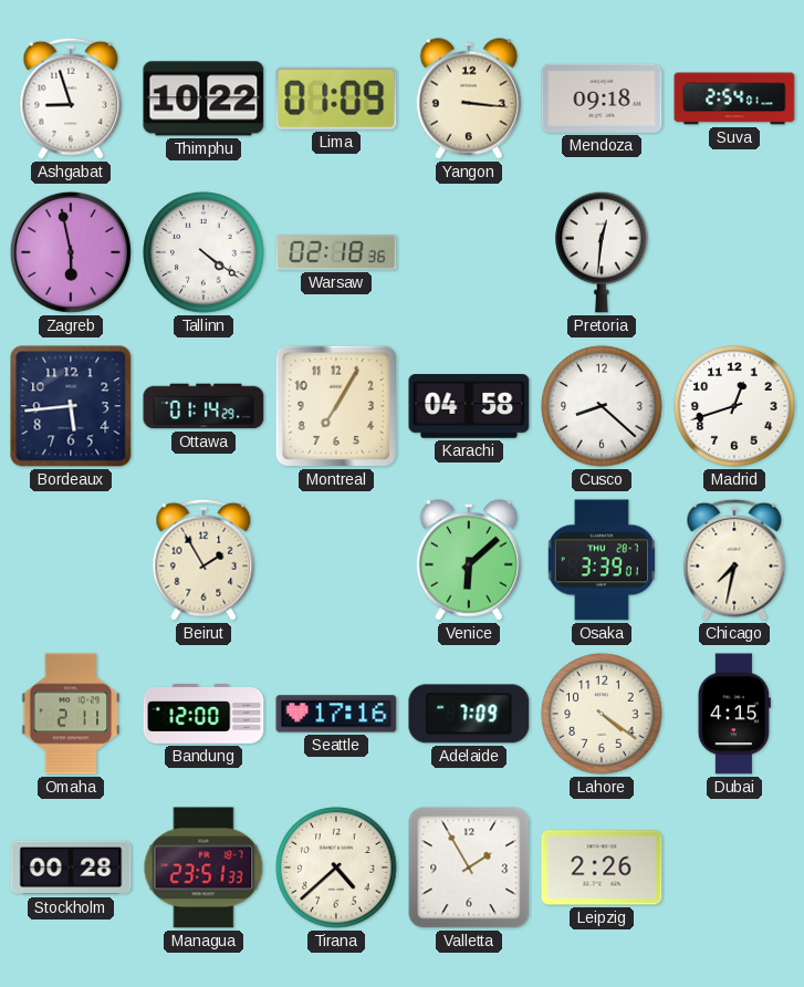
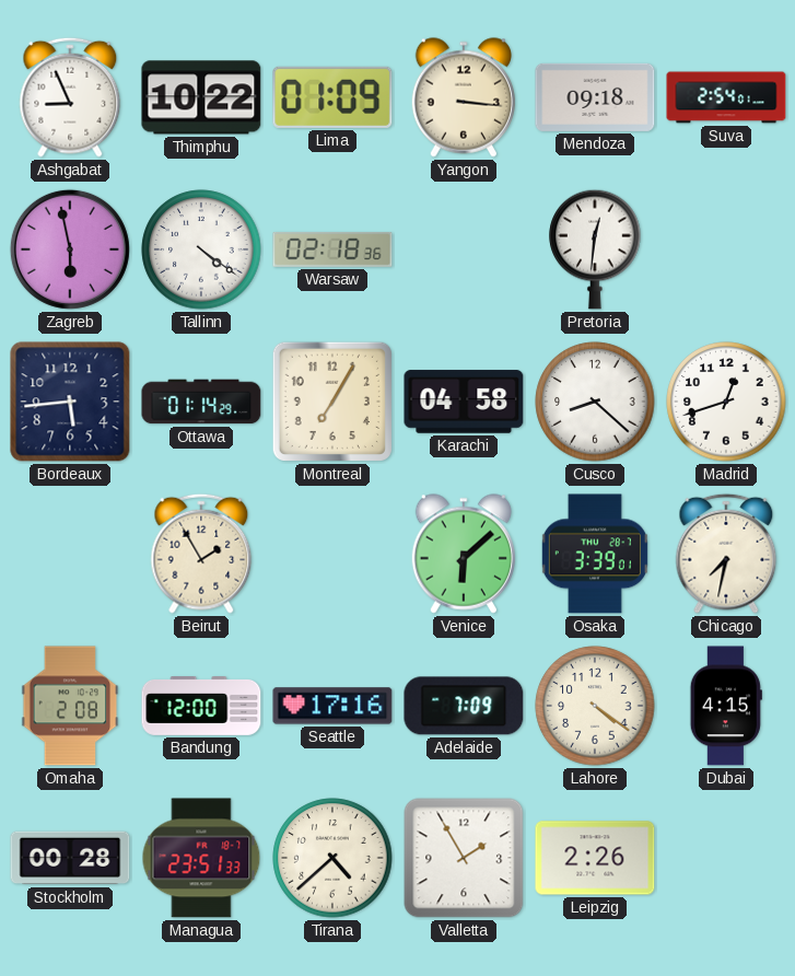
Ashgabat: 8:57 -> 8:56 (70, 97)
Omaha: 2:11 -> 2:08 (70, 706)
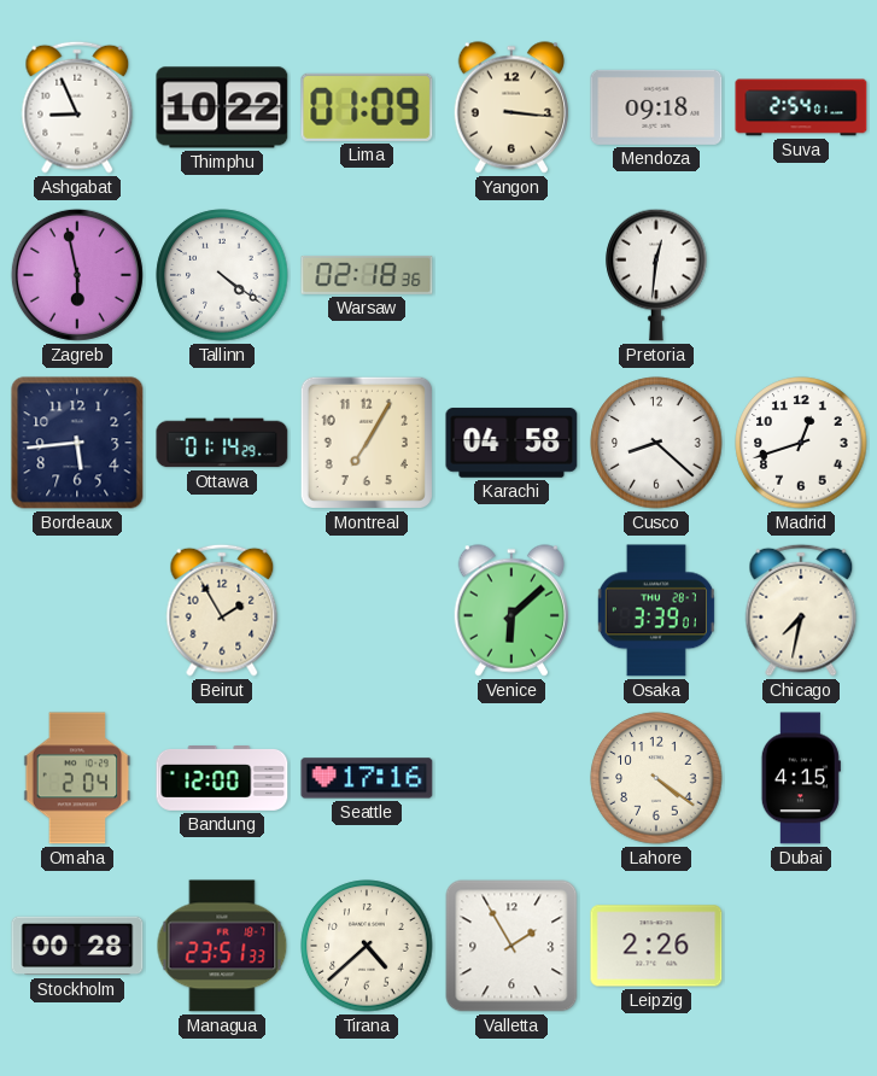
Omaha: 2:08 -> 2:04 (77, 778)
Adelaide: 7:09 -> none (464, 706)
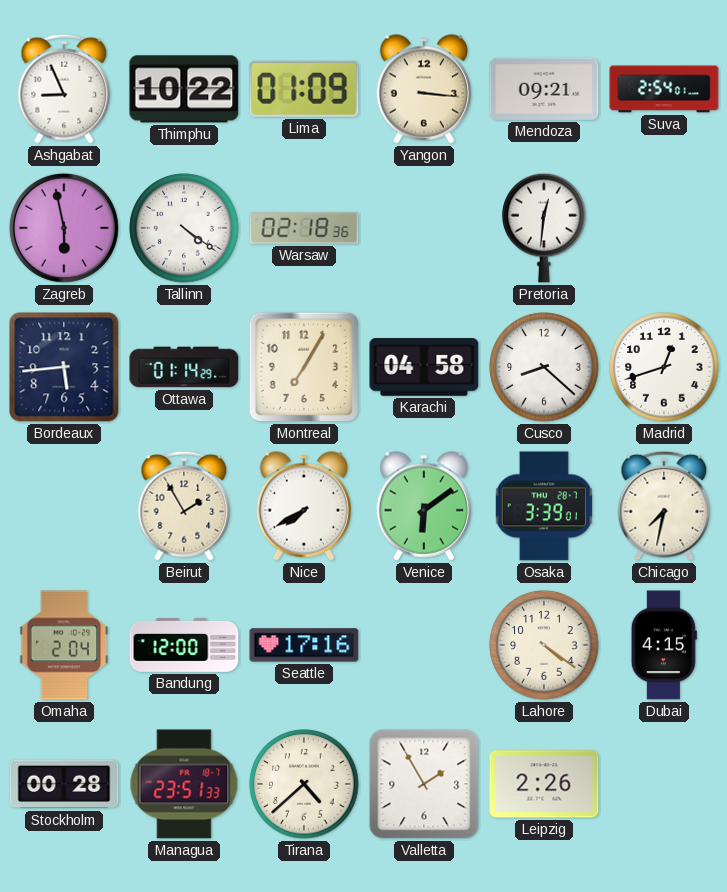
Mendoza: 09:18 -> 09:21 (544, 89)
Nice: none -> 7:40 (303, 506)
Venice: 6:08 -> 6:09 (423, 506)
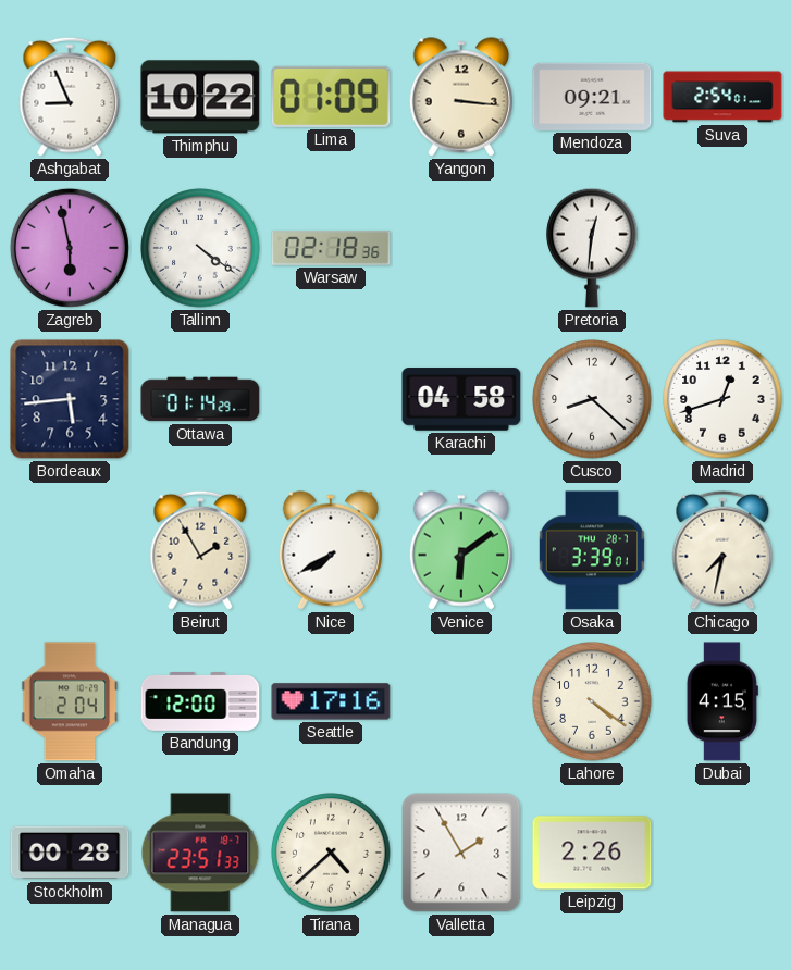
Montreal: 7:05 -> none (304, 367)
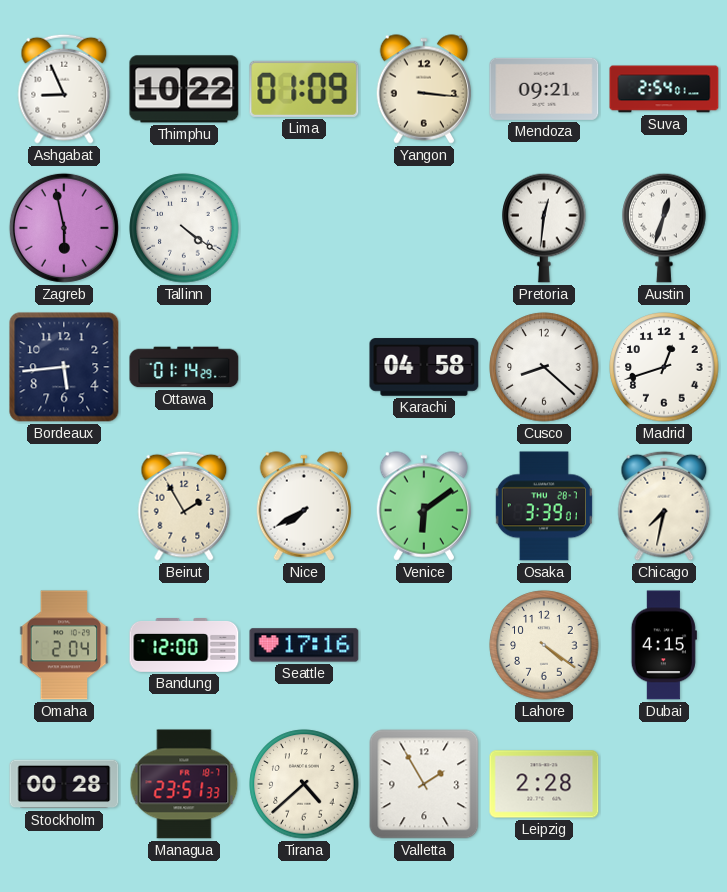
Warsaw: 02:18 -> none (331, 248)
Austin: none -> 12:33 (664, 228)
Leipzig: 2:26 -> 2:28 (544, 784)
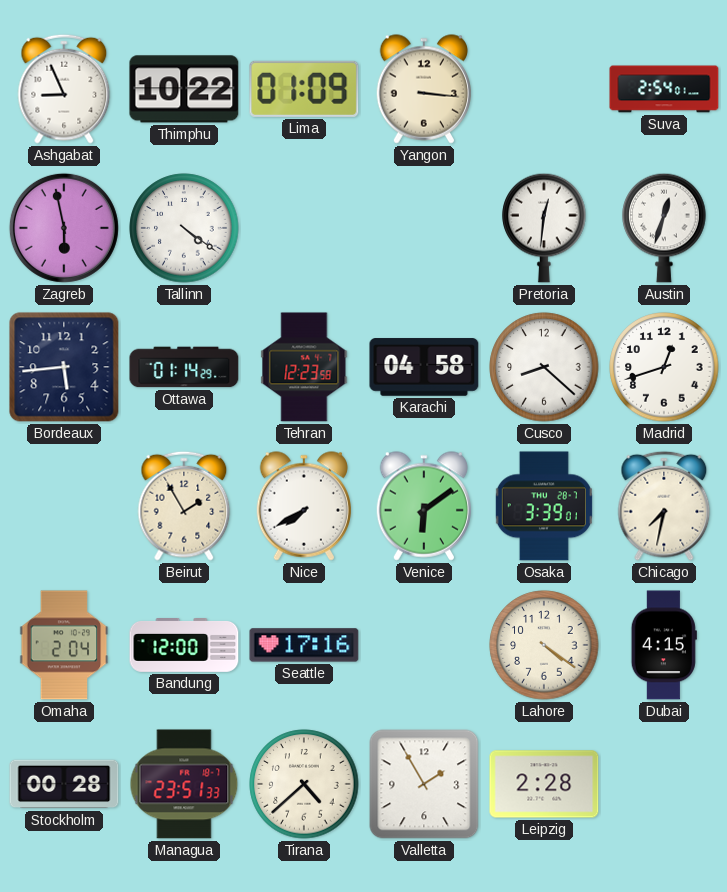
Mendoza: 09:21 -> none (544, 89)
Tehran: none -> 12:23 (304, 367)
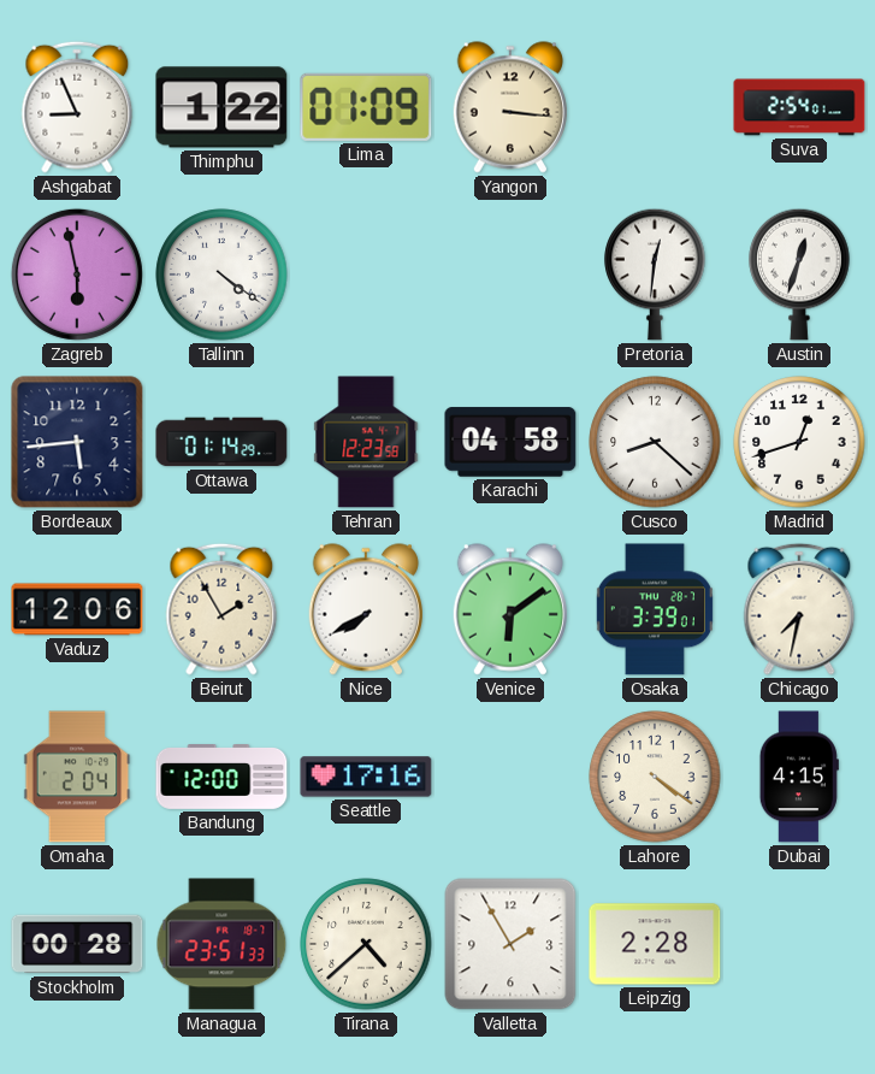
Thimphu: 10:22 -> 1:22 (221, 107)
Vaduz: none -> 12:06 (77, 609)
